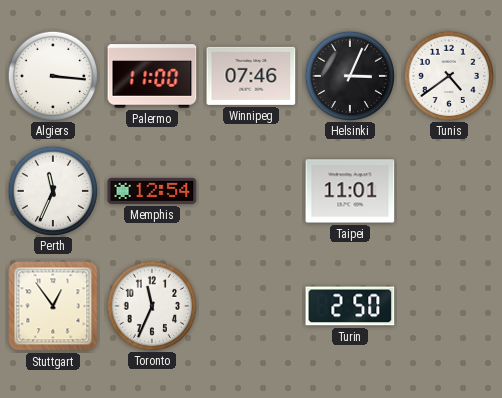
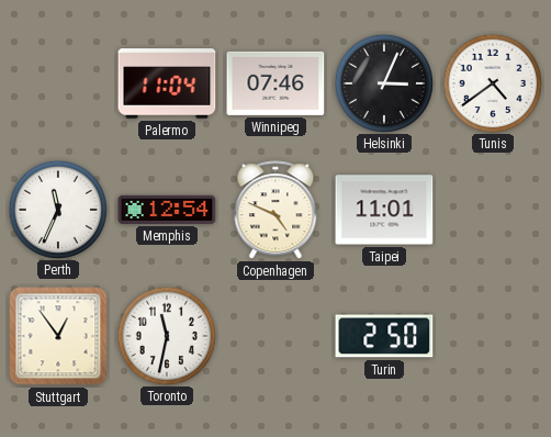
Algiers: 3:16 -> none (52, 75)
Palermo: 11:00 -> 11:04 (167, 83)
Copenhagen: none -> 4:49 (275, 211)
Toronto: 11:34 -> 11:32 (166, 335)
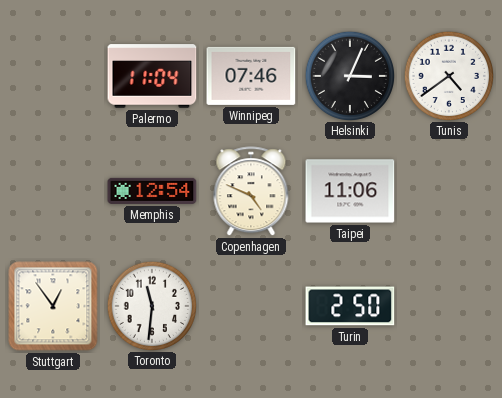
Perth: 11:34 -> none (57, 209)
Taipei: 11:01 -> 11:06 (350, 191)
Toronto: 11:32 -> 11:31 (151, 305)
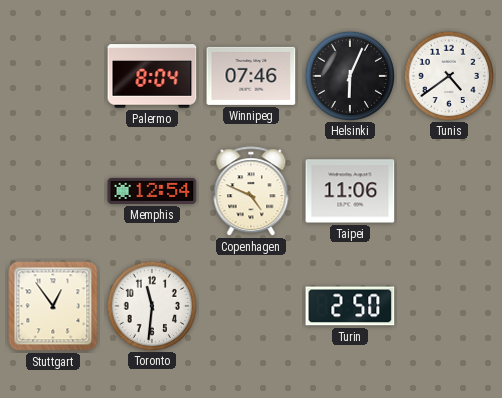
Palermo: 11:04 -> 8:04 (152, 76)
Helsinki: 3:04 -> 6:04 (349, 75)
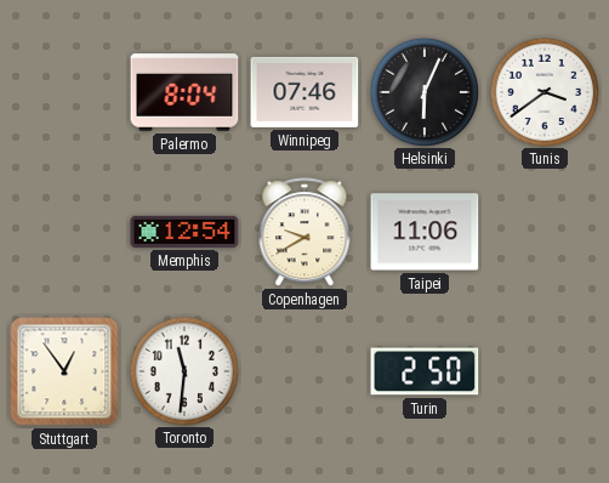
Tunis: 4:39 -> 3:39 (543, 91)
Copenhagen: 4:49 -> 9:40 (304, 233)
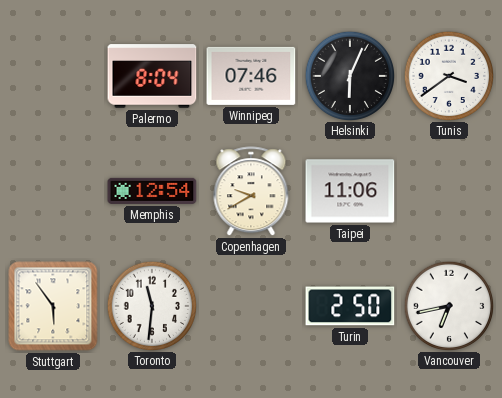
Stuttgart: 12:54 -> 5:54 (53, 306)
Vancouver: none -> 6:43 (448, 305)
